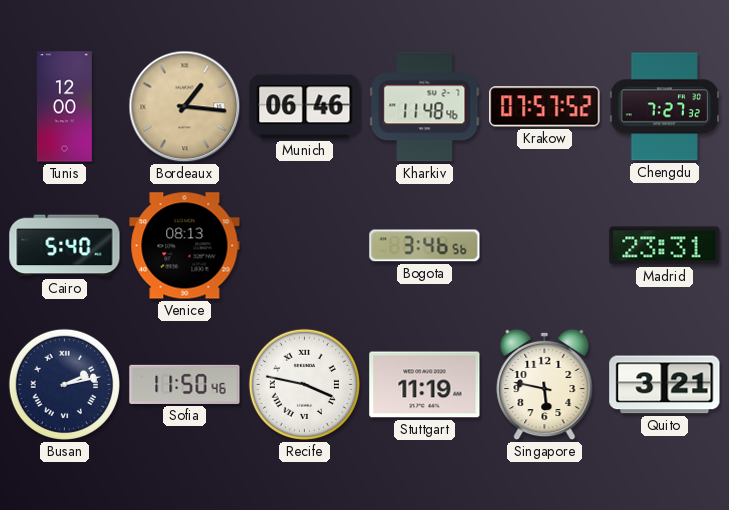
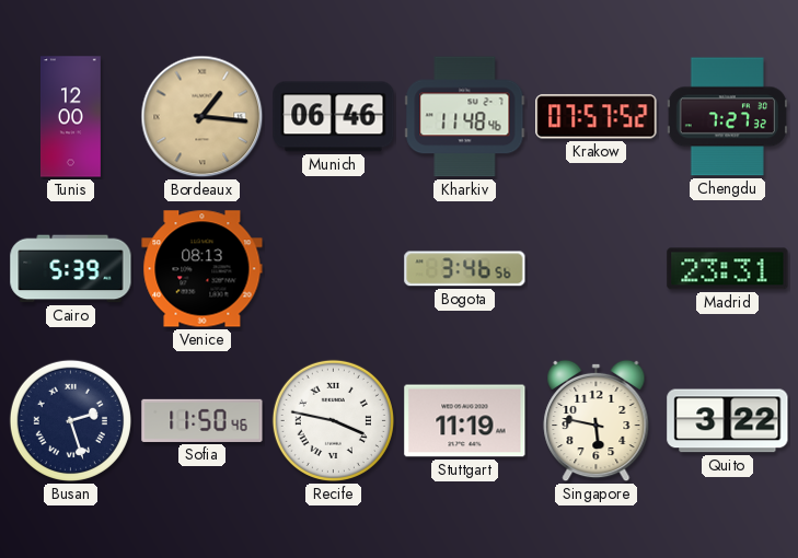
Cairo: 5:40 -> 5:39 (71, 269)
Busan: 2:13 -> 2:27 (70, 420)
Quito: 3:21 -> 3:22 (728, 421)
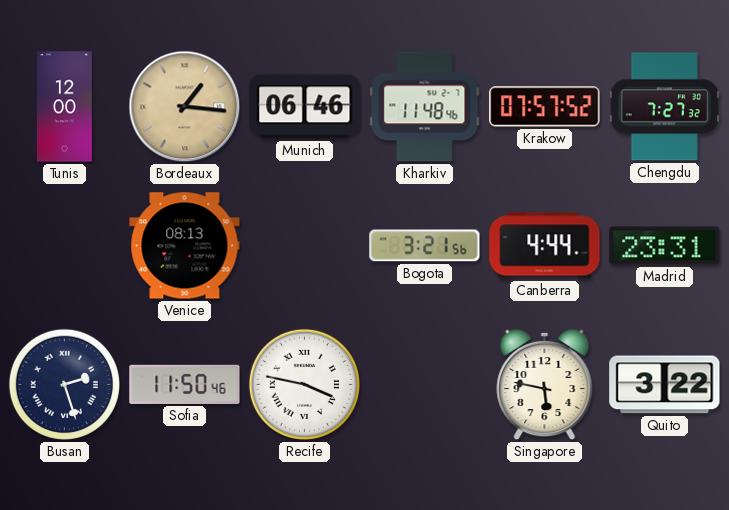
Cairo: 5:39 -> none (71, 269)
Bogota: 3:46 -> 3:21 (425, 246)
Canberra: none -> 4:44 (545, 246)
Stuttgart: 11:19 -> none (465, 421)
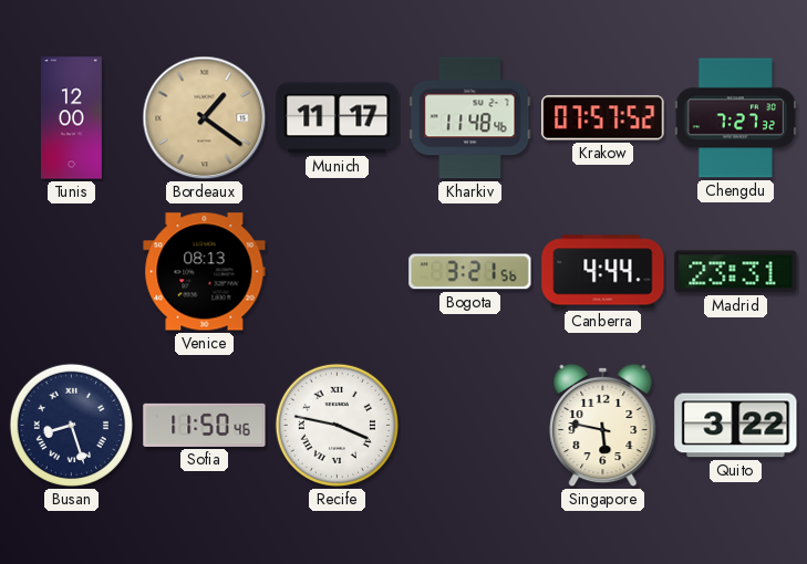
Bordeaux: 1:16 -> 1:21 (205, 118)
Munich: 06:46 -> 11:17 (338, 118)
Busan: 2:27 -> 8:27 (71, 425)
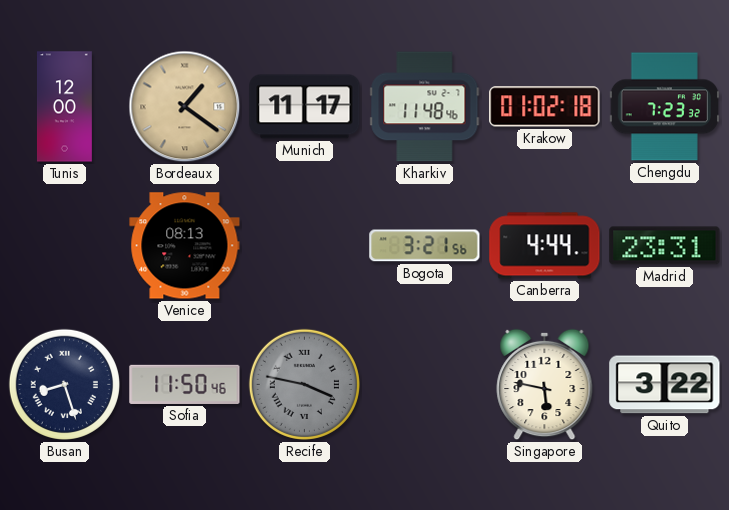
Krakow: 07:57 -> 01:02 (545, 107)
Chengdu: 7:27 -> 7:23 (664, 107)
Recife dial: white -> grey (304, 384)
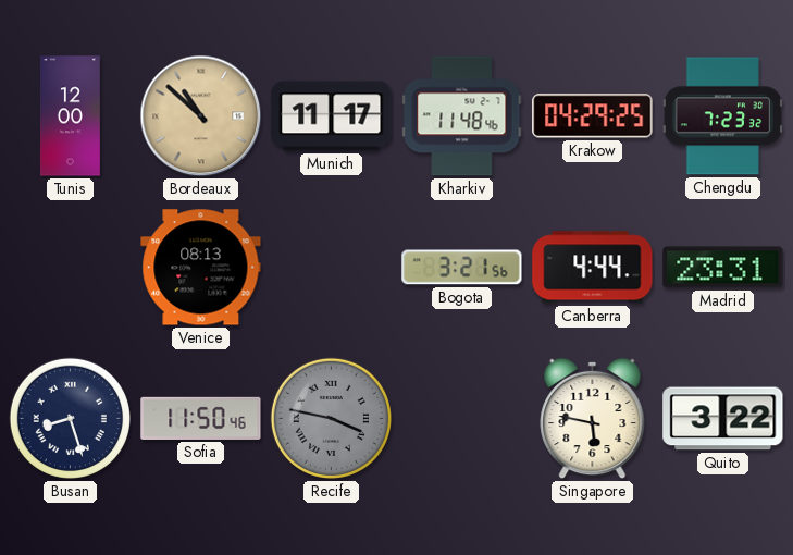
Bordeaux: 1:21 -> 10:52 (201, 116)
Krakow: 01:02 -> 04:29 (593, 116)
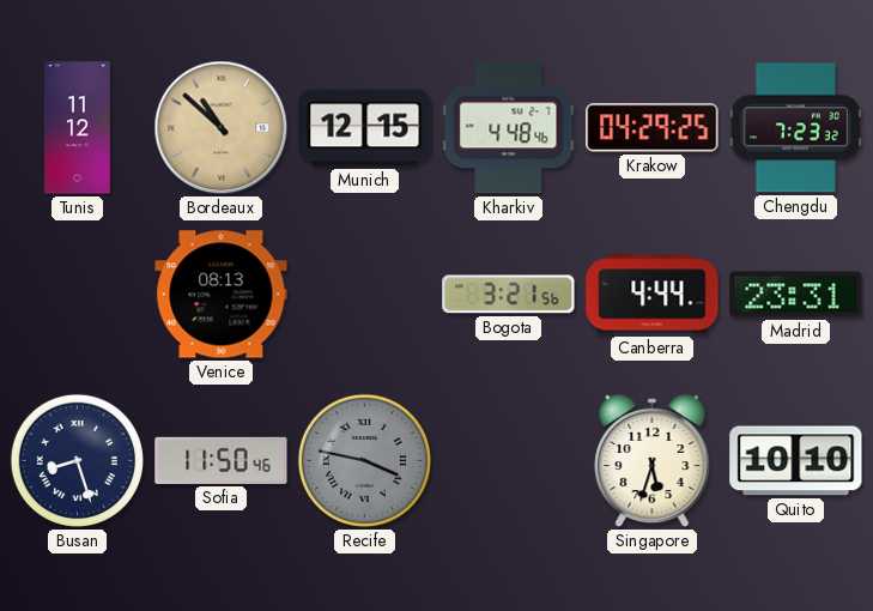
Tunis: 12:00 -> 11:12 (77, 128)
Munich: 11:17 -> 12:15 (365, 128)
Kharkiv: 11:48 -> 4:48 (509, 128)
Singapore: 5:47 -> 5:33 (653, 461)
Quito: 3:22 -> 10:10 (796, 461)
